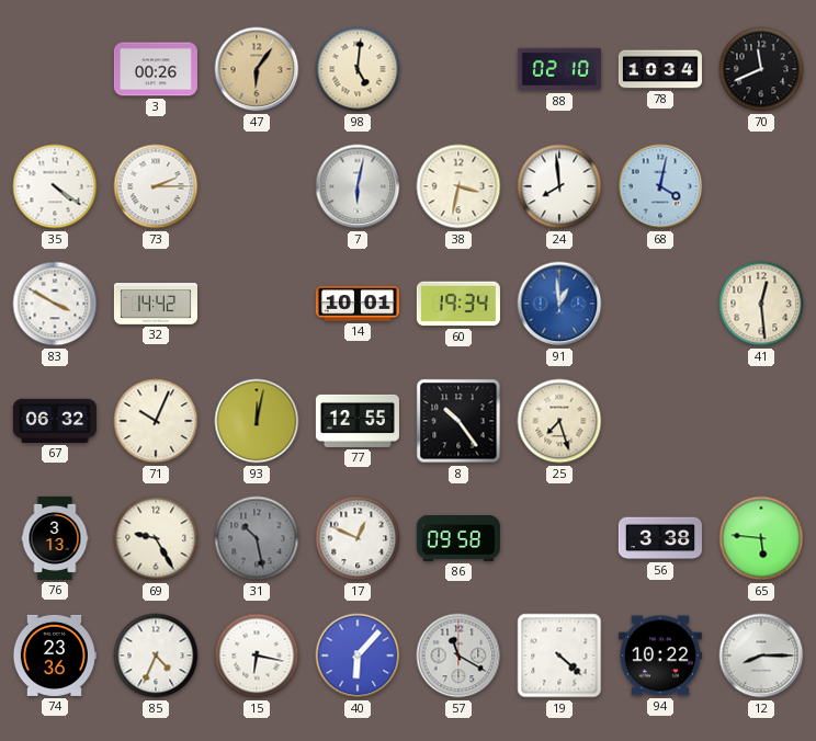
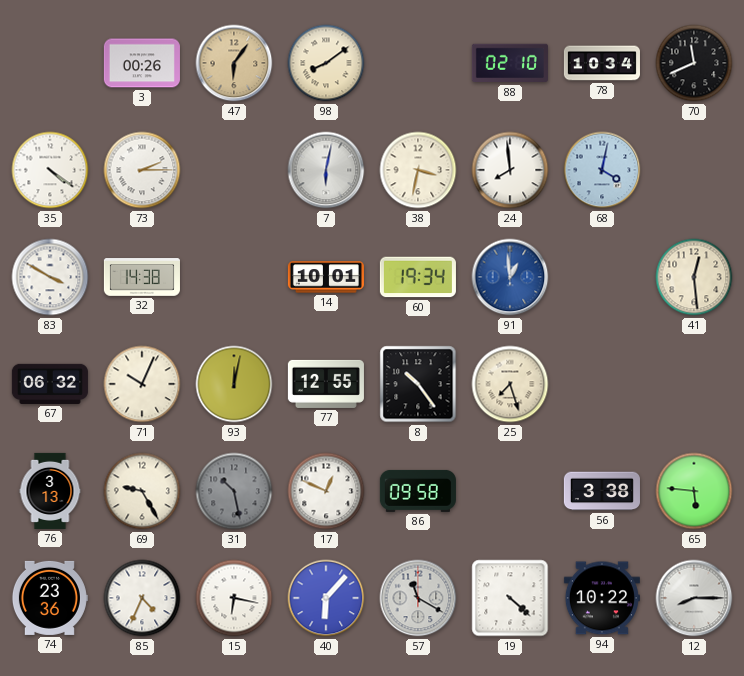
98: 5:01 -> 8:09 (326, 63)
32: 14:42 -> 14:38 (142, 277)
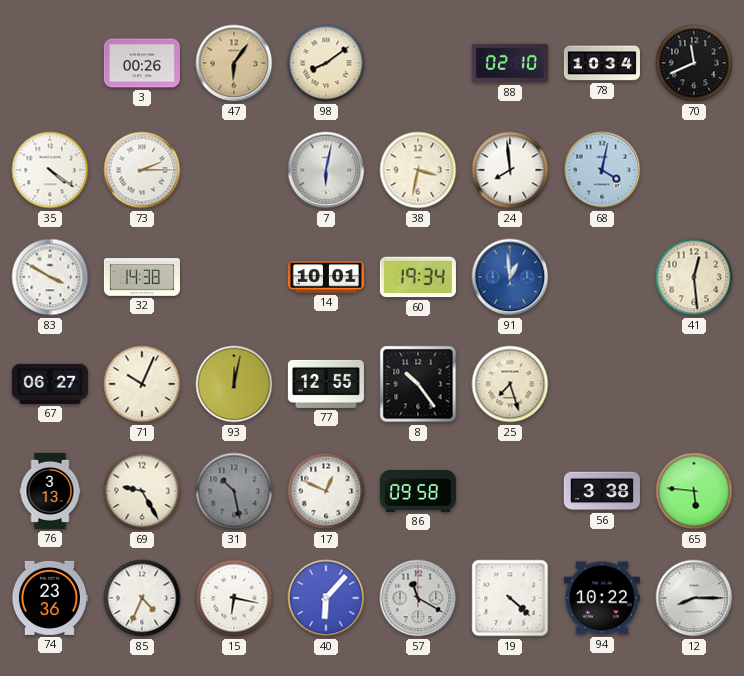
67: 06:32 -> 06:27 (50, 384)
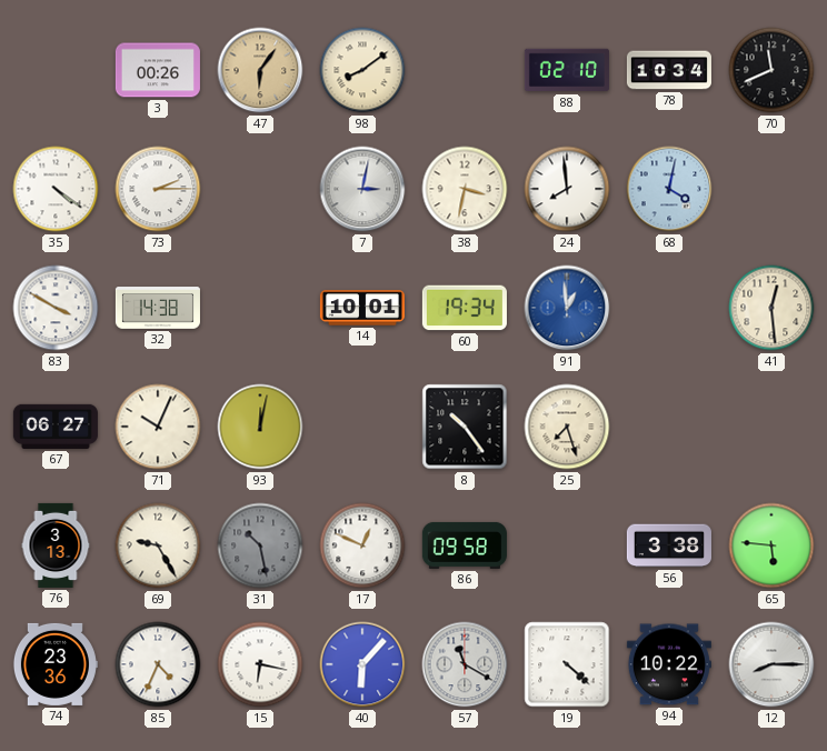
7: 6:02 -> 3:02 (362, 189)
77: 12:55 -> none (326, 384)
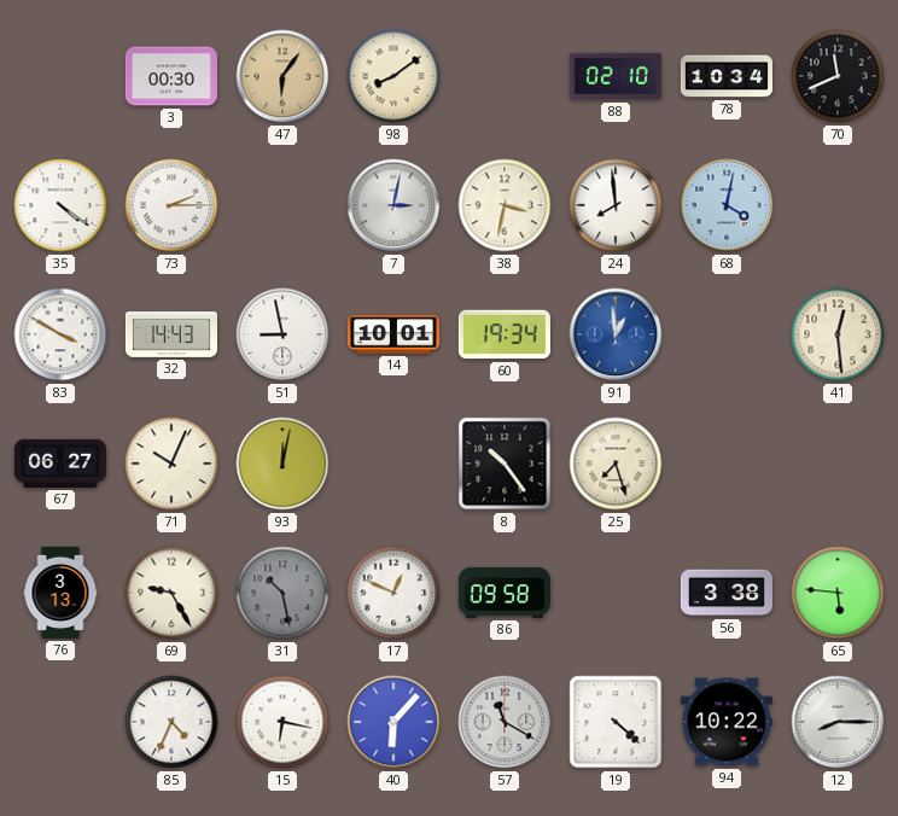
3: 00:26 -> 00:30 (171, 76)
32: 14:38 -> 14:43 (171, 334)
51: none -> 8:58 (282, 334)
74: 23:36 -> none (54, 664)
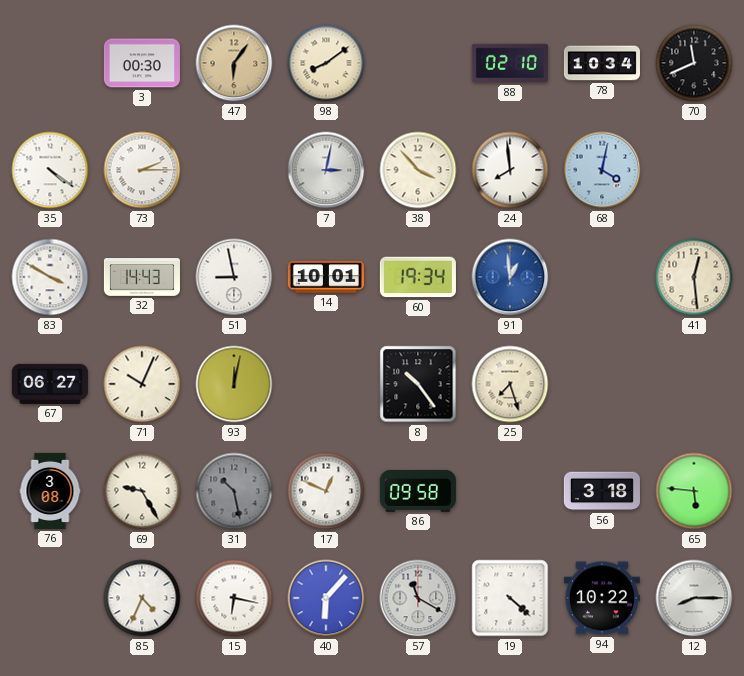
38: 3:32 -> 3:53 (418, 170)
76: 3:13 -> 3:08 (50, 491)
56: 3:38 -> 3:18 (602, 491)
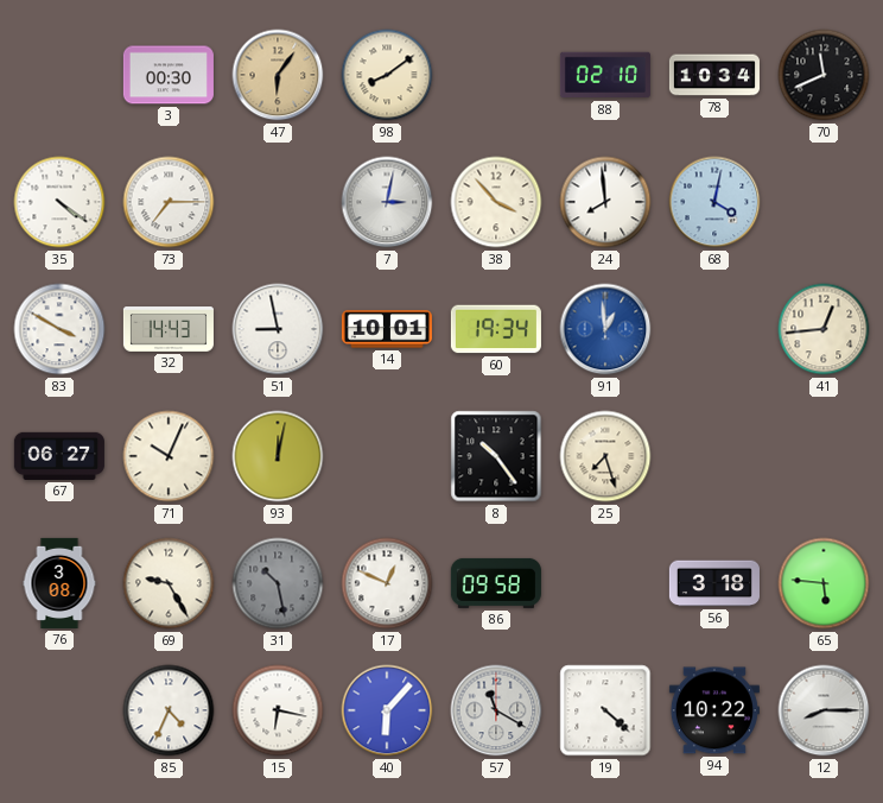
73: 2:15 -> 7:15 (169, 202)
41: 12:29 -> 12:44 (824, 329)
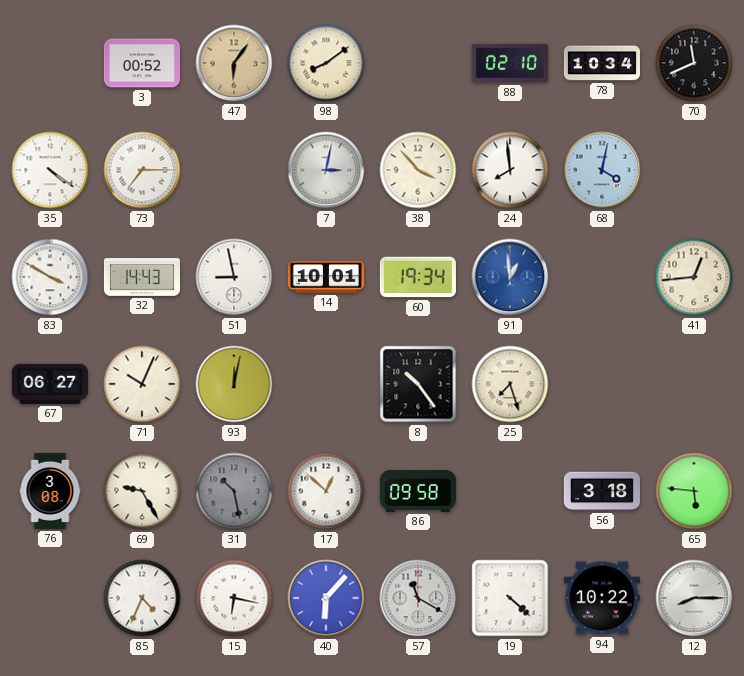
3: 00:30 -> 00:52 (142, 63)
17: 12:49 -> 12:52 (326, 491)
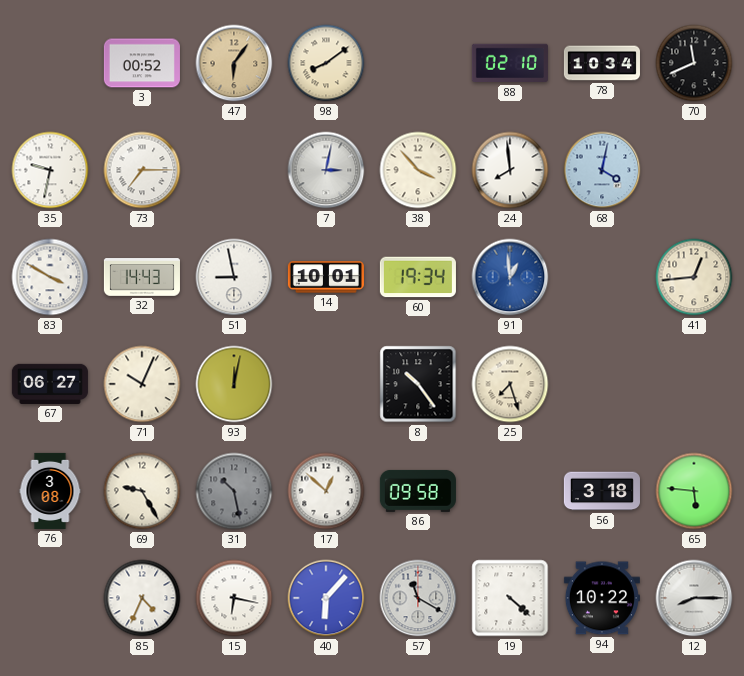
35: 4:21 -> 9:32 (50, 170)
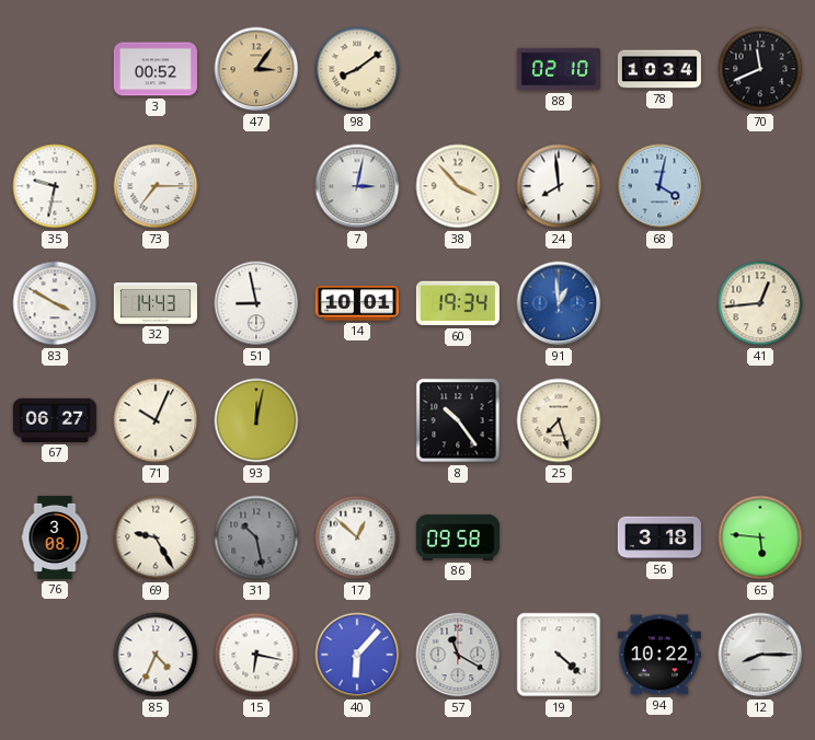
47: 6:06 -> 3:06 (256, 69)
